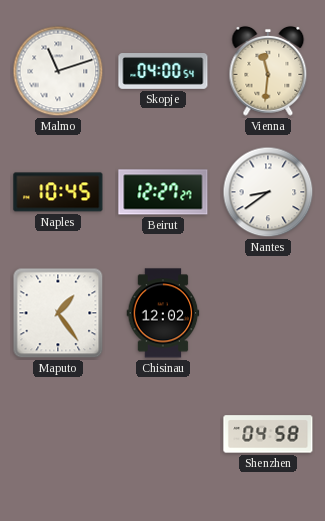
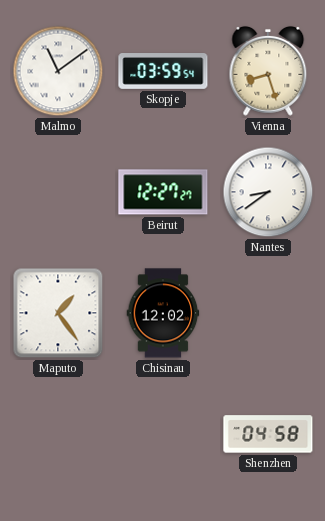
Malmo: 11:12 -> 11:09 (58, 71)
Skopje: 04:00 -> 03:59 (163, 72)
Vienna: 11:31 -> 8:27 (268, 71)
Naples: 10:45 -> none (58, 192)
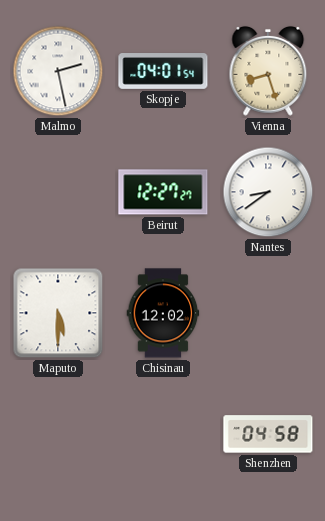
Malmo: 11:09 -> 2:28 (58, 71)
Skopje: 03:59 -> 04:01 (163, 72)
Maputo: 1:24 -> 5:30 (58, 313)
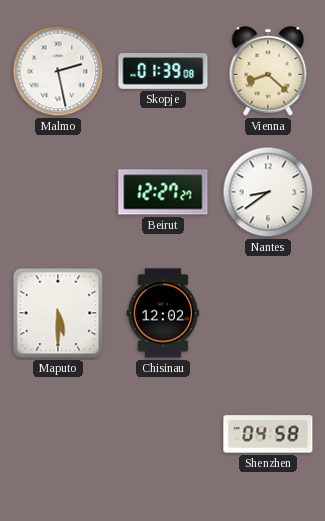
Skopje: 04:01 -> 01:39 (163, 72)
Vienna: 8:27 -> 8:22 (268, 71)
